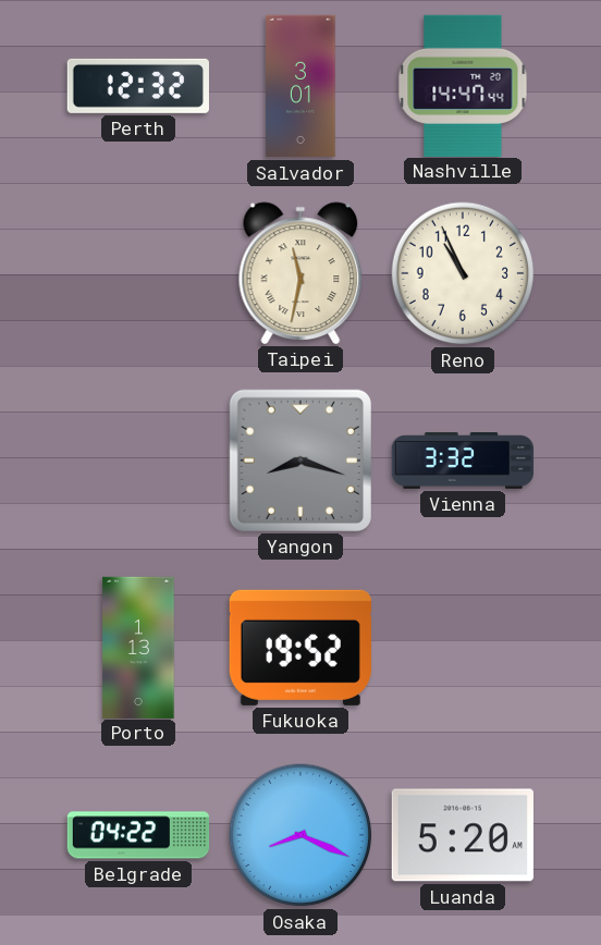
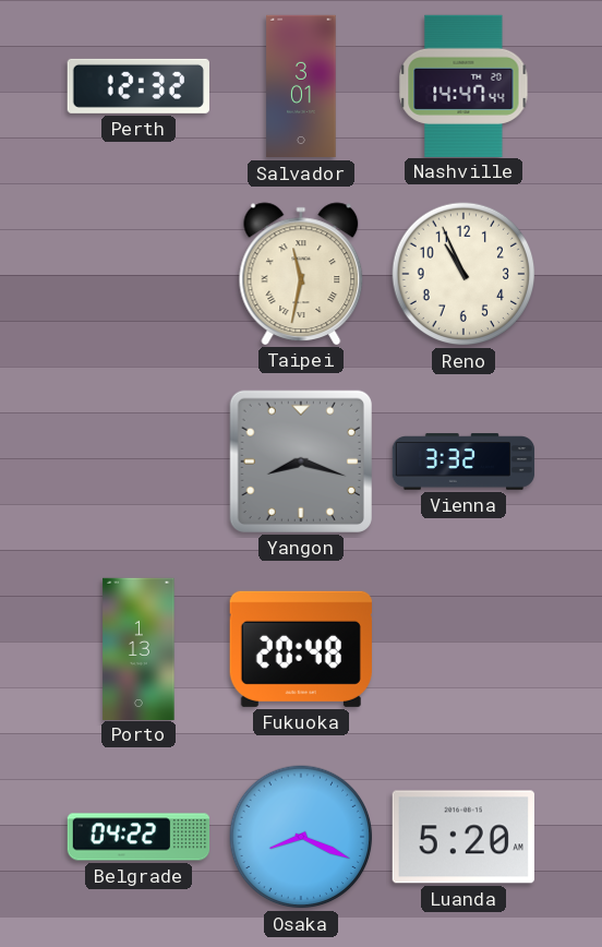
Fukuoka: 19:52 -> 20:48 (301, 649)
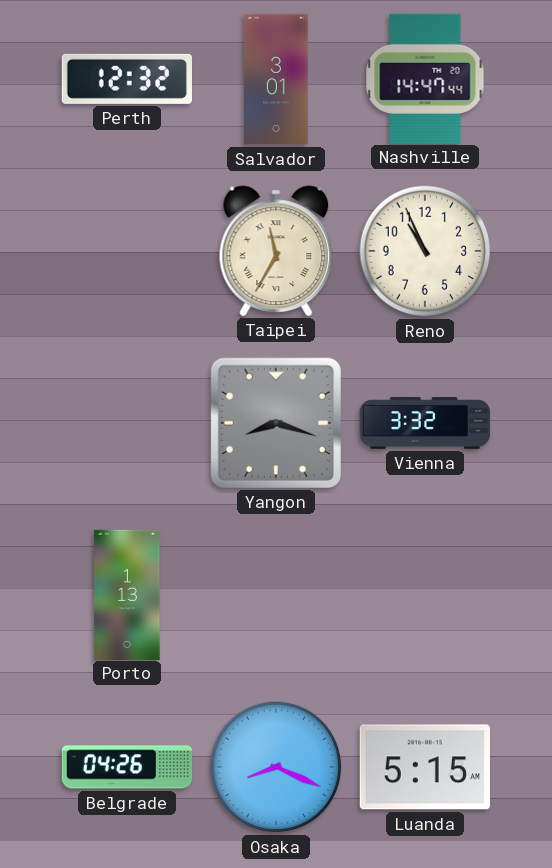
Taipei: 11:32 -> 11:35 (276, 251)
Fukuoka: 20:48 -> none (301, 649)
Belgrade: 04:22 -> 04:26 (127, 767)
Luanda: 5:20 -> 5:15 (425, 767)
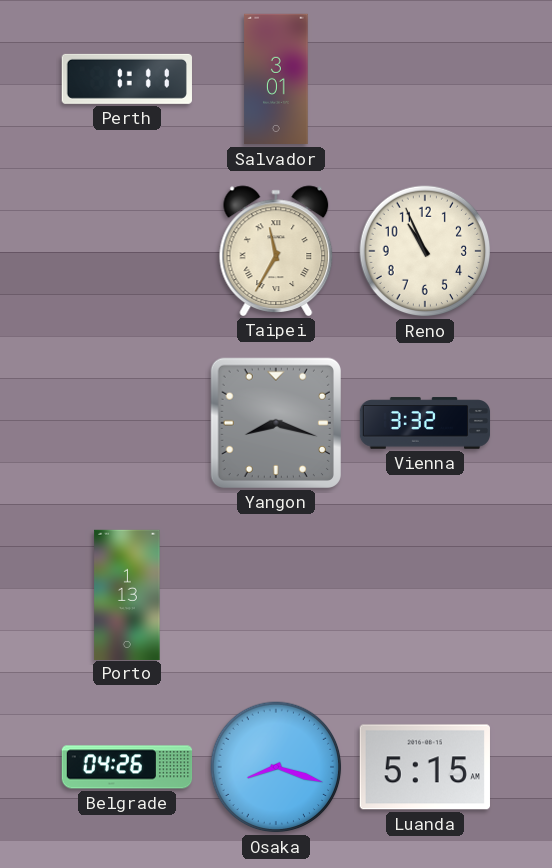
Perth: 12:32 -> 1:11 (127, 79)
Nashville: 14:47 -> none (425, 78)
Osaka: 8:19 -> 8:18 (276, 767)
